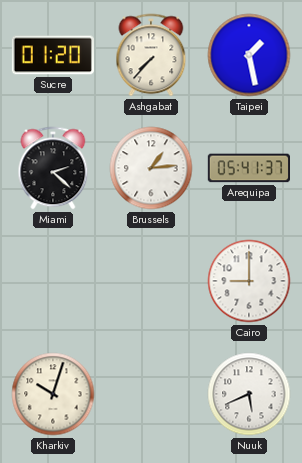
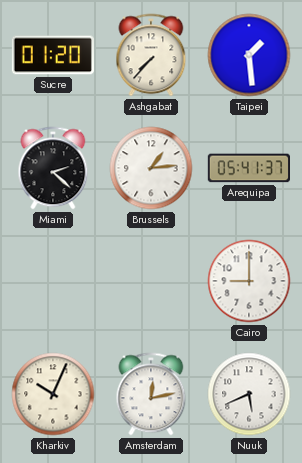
Taipei: 1:28 -> 1:29 (249, 55)
Kharkiv: 10:03 -> 10:04 (53, 394)
Amsterdam: none -> 12:13 (151, 394)
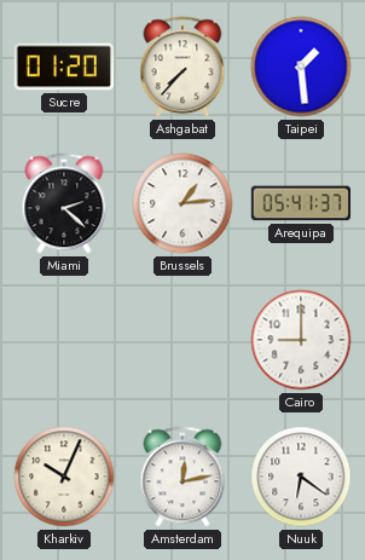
Nuuk: 5:41 -> 6:21 (301, 477)
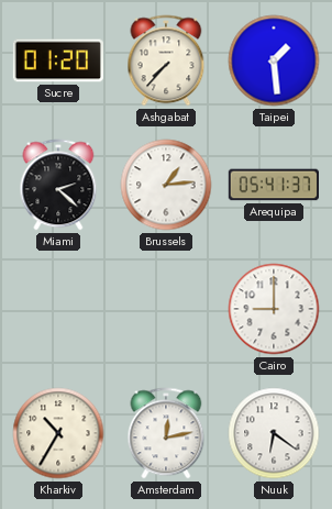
Kharkiv: 10:04 -> 10:35 (58, 433)
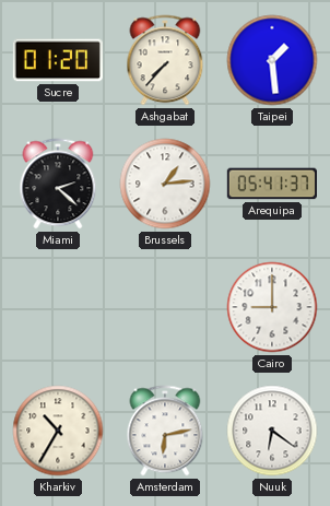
Amsterdam: 12:13 -> 6:13 (165, 431)
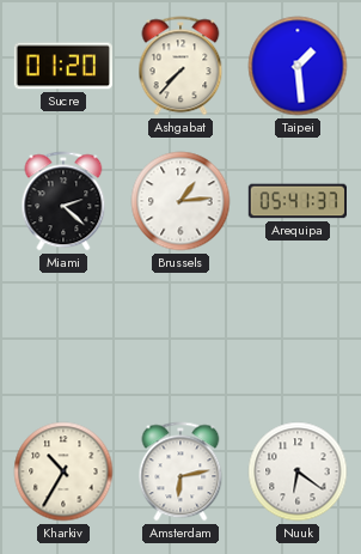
Cairo: 9:00 -> none (272, 307)
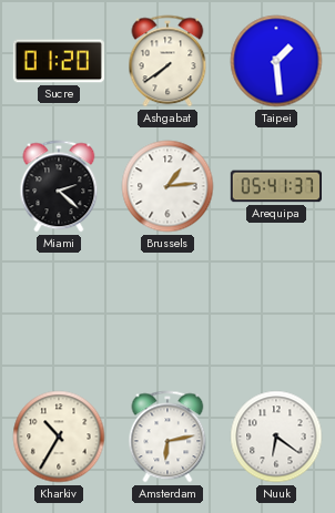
Ashgabat: 7:37 -> 7:39 (167, 61)
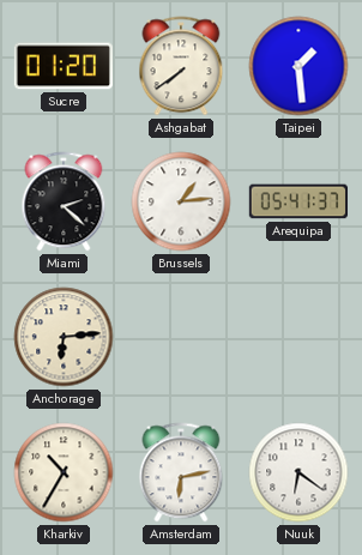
Anchorage: none -> 6:14 (64, 337)
